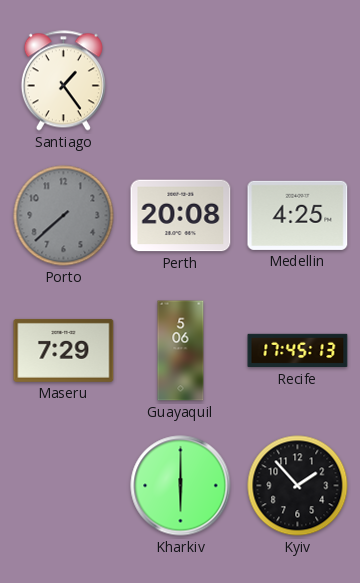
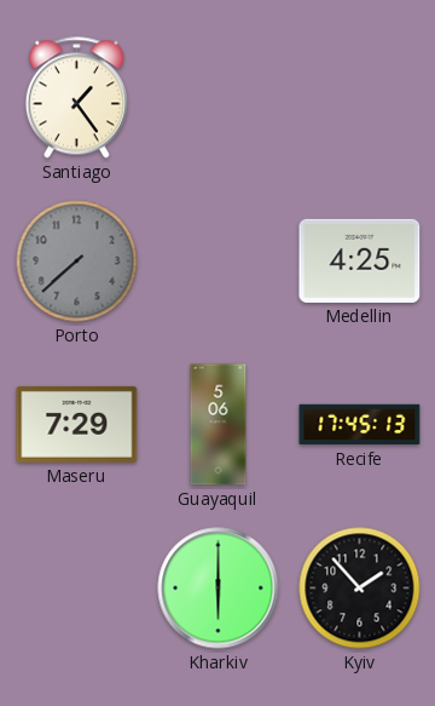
Perth: 20:08 -> none (181, 216)
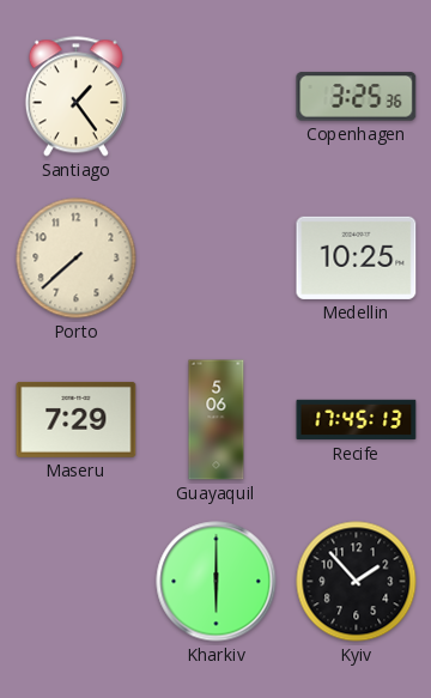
Copenhagen: none -> 3:25 (357, 97)
Porto dial: grey -> cream (77, 259)
Medellin: 4:25 -> 10:25 (357, 257)
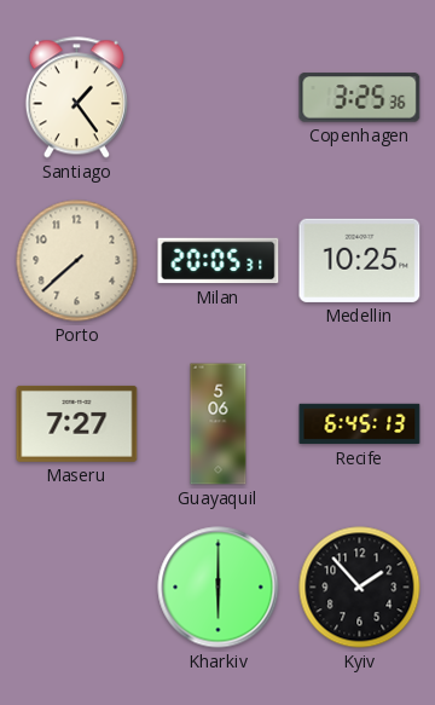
Milan: none -> 20:05 (219, 261)
Maseru: 7:29 -> 7:27 (77, 423)
Recife: 17:45 -> 6:45 (360, 424)
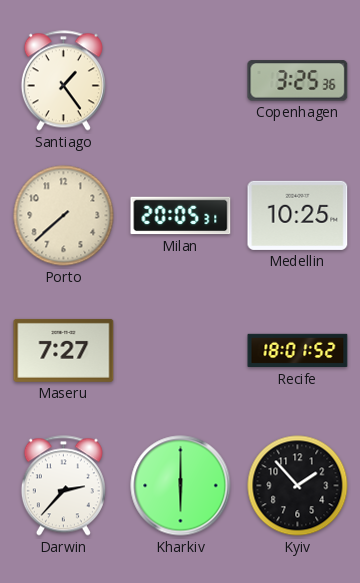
Guayaquil: 5:06 -> none (219, 424)
Recife: 6:45 -> 18:01 (298, 351)
Darwin: none -> 2:37 (63, 486)
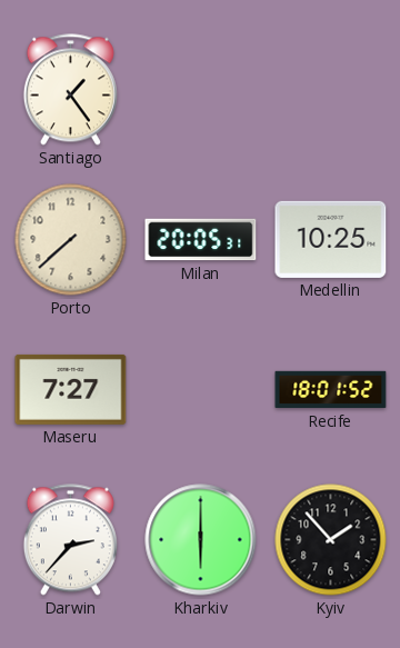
Copenhagen: 3:25 -> none (298, 81)
